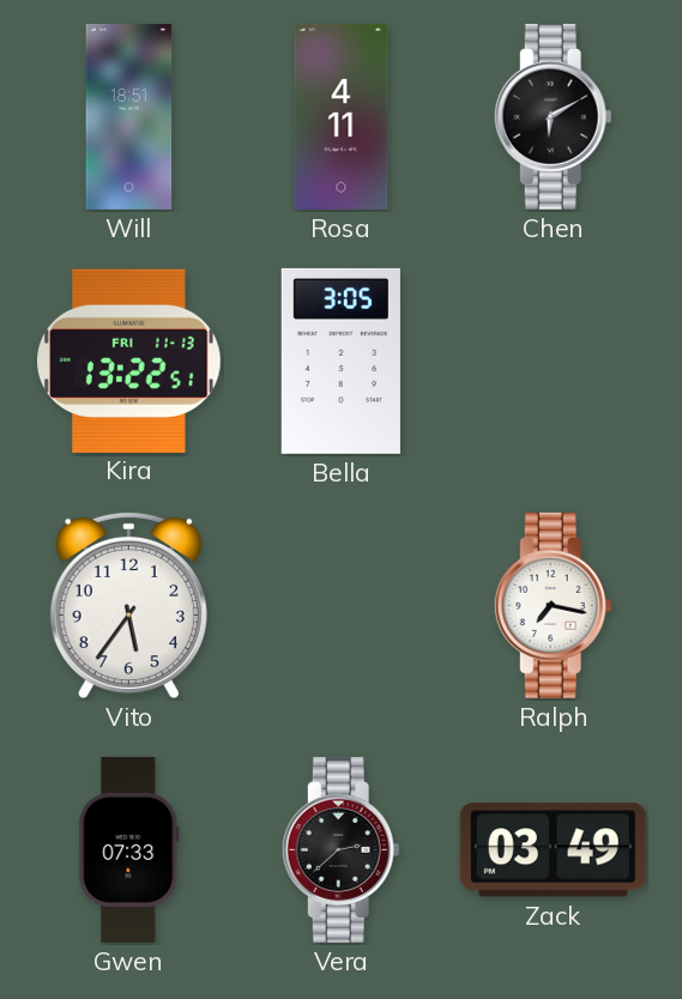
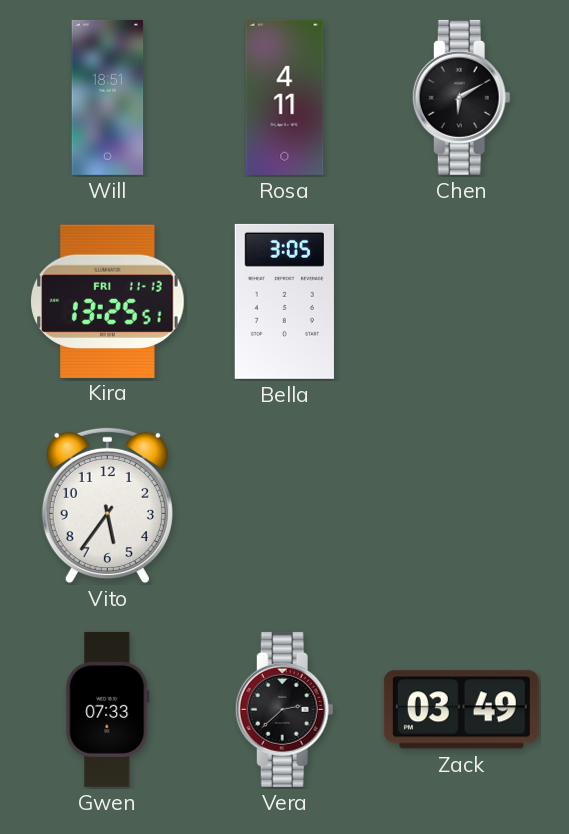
Kira: 13:22 -> 13:25 (108, 301)
Ralph: 7:17 -> none (553, 605)
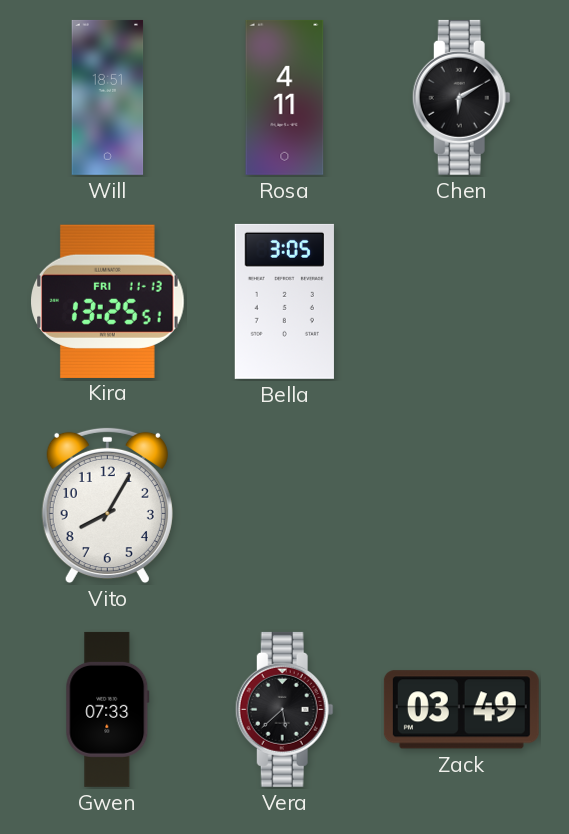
Vito: 5:36 -> 8:05 (107, 506)
Vera: 2:38 -> 5:38 (284, 709)
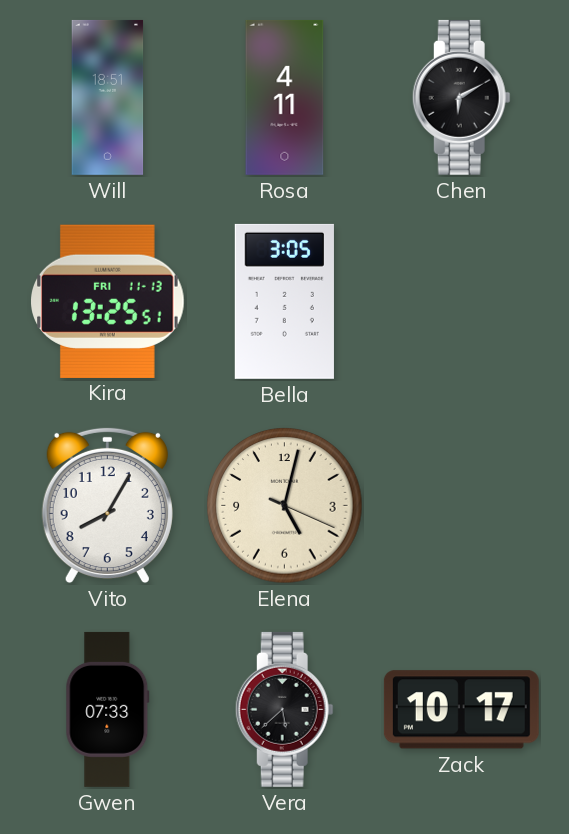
Elena: none -> 5:02 (285, 506)
Zack: 03:49 -> 10:17 (461, 710)
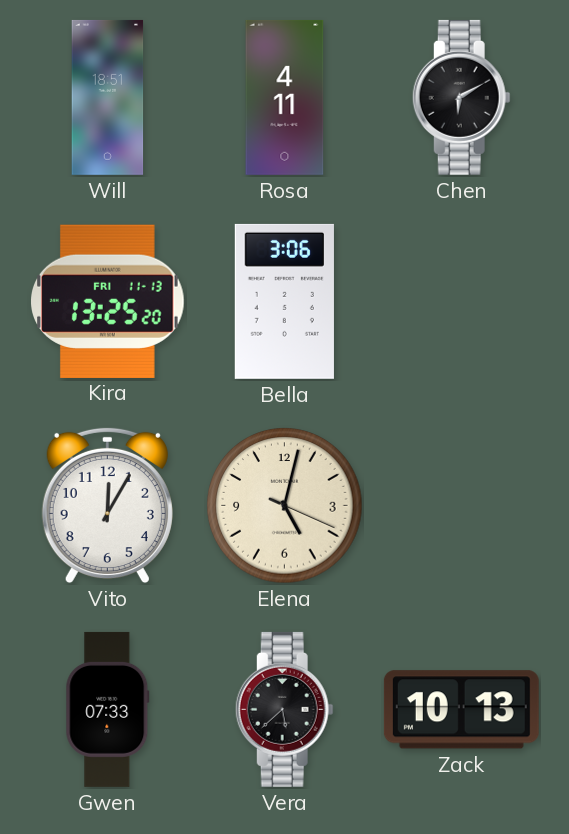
Kira: 13:25:51 -> 13:25:20 (108, 301)
Bella: 3:05 -> 3:06 (284, 301)
Vito: 8:05 -> 12:05 (107, 506)
Zack: 10:17 -> 10:13 (461, 710)
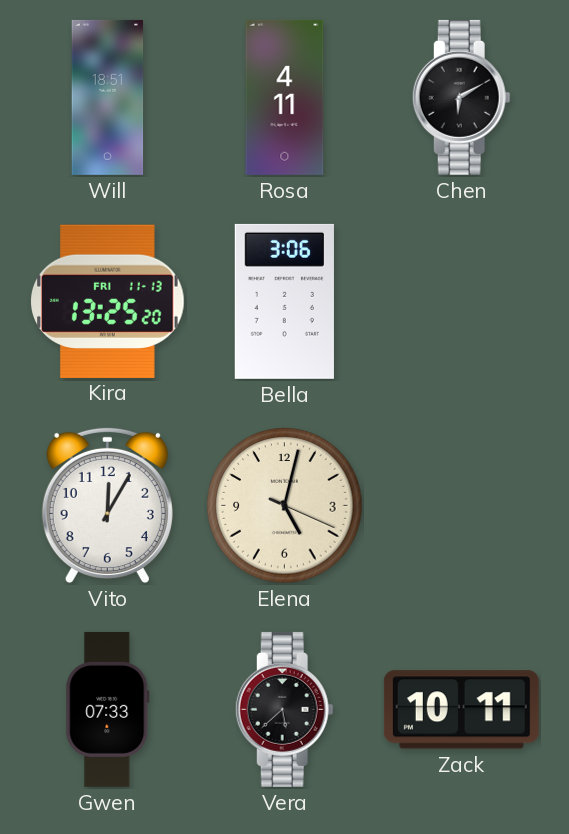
Zack: 10:13 -> 10:11 (461, 710)
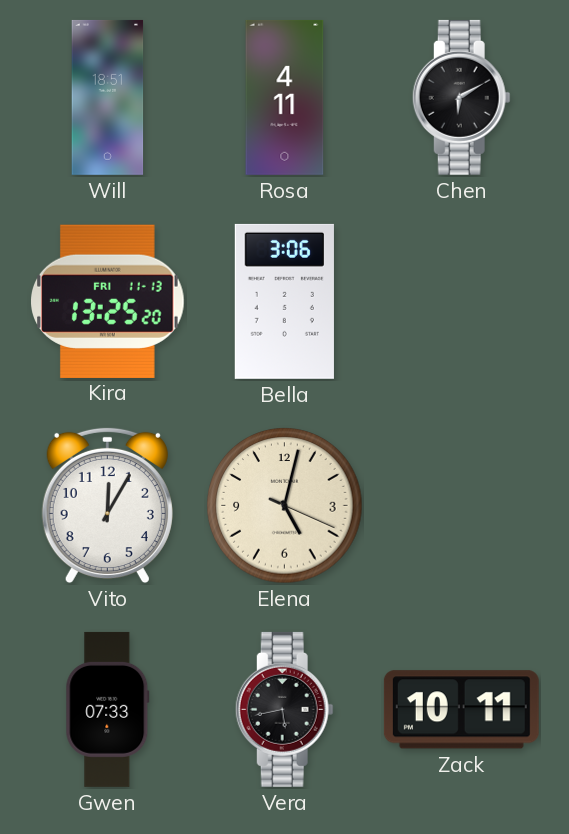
Vera: 5:38 -> 5:43 (284, 709)
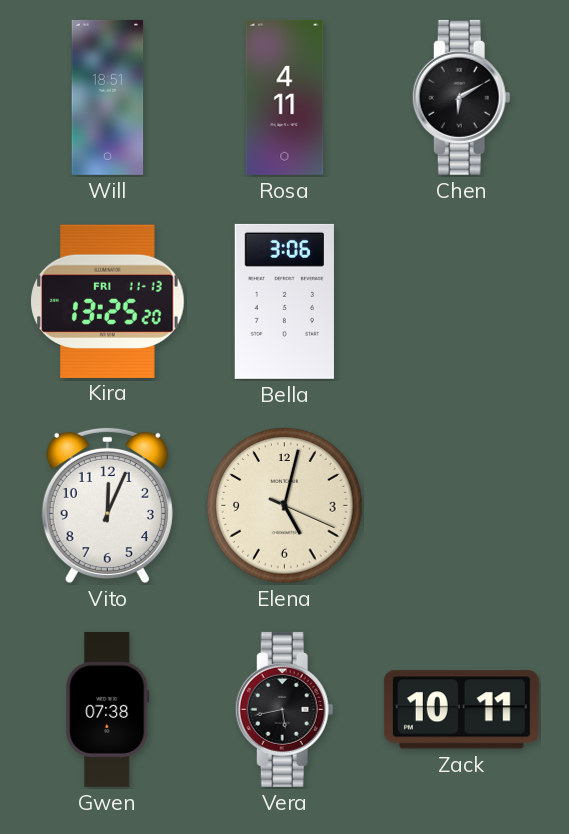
Vito: 12:05 -> 12:04 (107, 506)
Gwen: 07:33 -> 07:38 (108, 709)
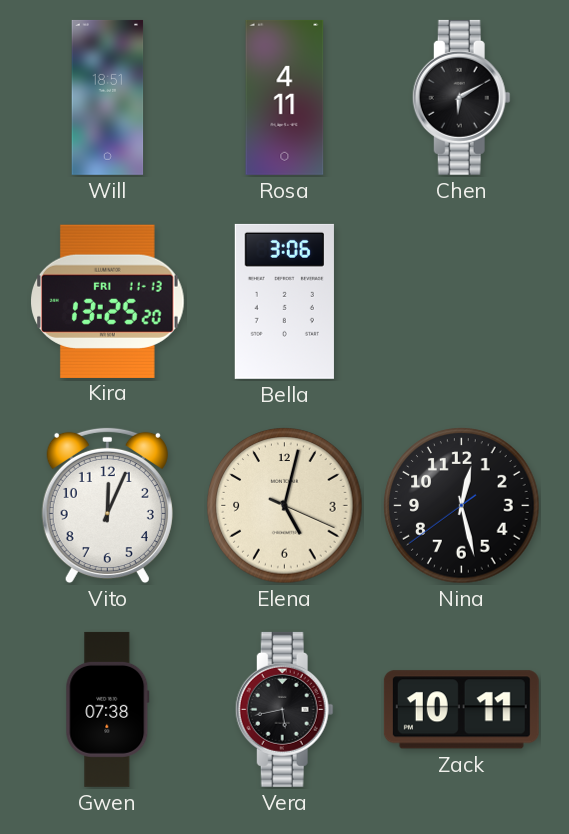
Nina: none -> 12:27 (462, 506)
